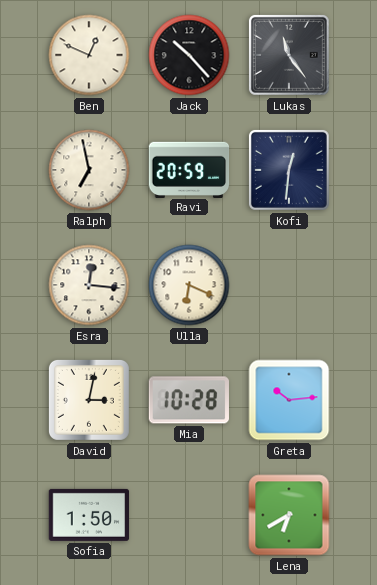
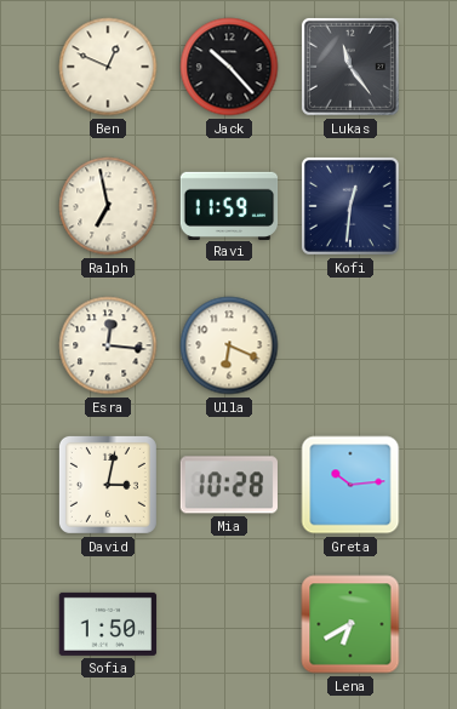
Ravi: 20:59 -> 11:59 (229, 205)
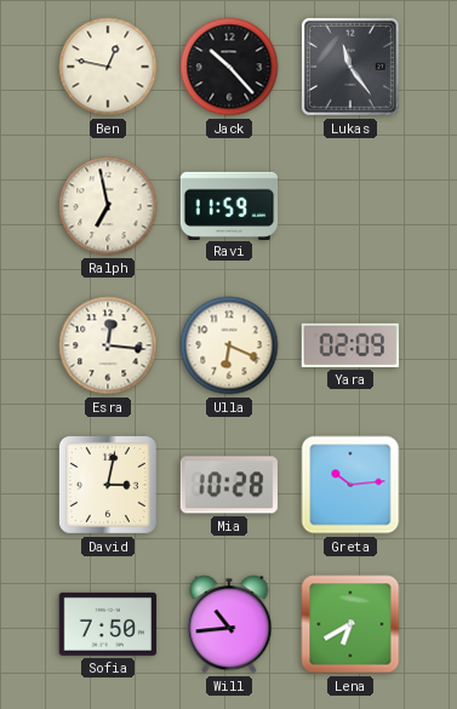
Ben: 12:49 -> 12:47 (108, 67)
Kofi: 12:31 -> none (350, 206)
Yara: none -> 02:09 (349, 345)
Sofia: 1:50 -> 7:50 (108, 624)
Will: none -> 10:44 (229, 624)
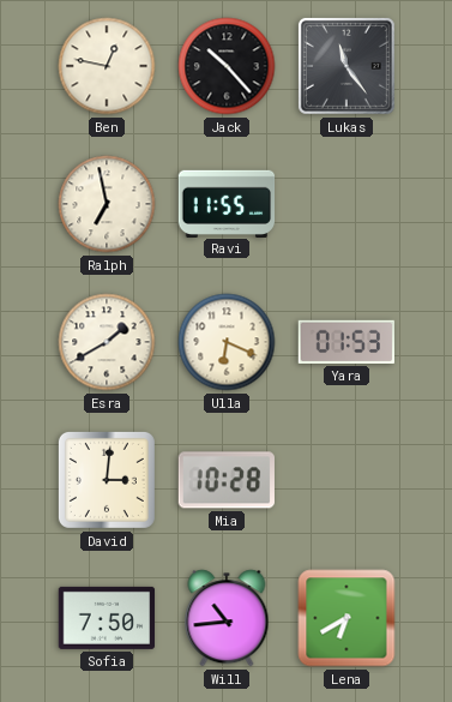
Ravi: 11:59 -> 11:55 (227, 203)
Esra: 12:16 -> 1:40 (107, 342)
Yara: 02:09 -> 01:53 (345, 342)
David: 3:02 -> 3:01 (107, 480)
Greta: 10:14 -> none (350, 485)
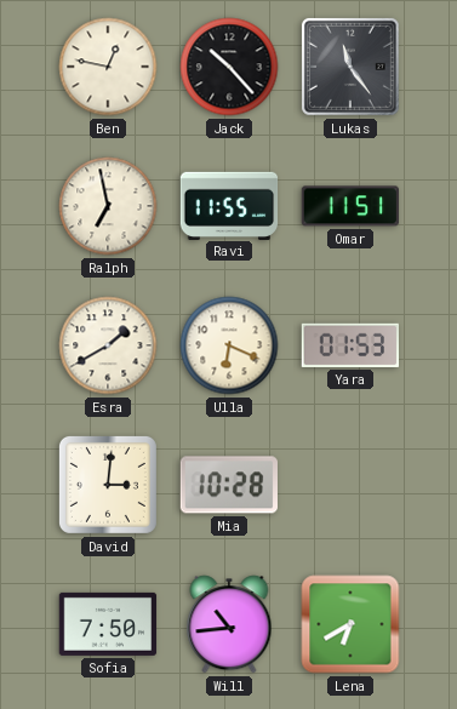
Omar: none -> 11:51 (349, 206)
